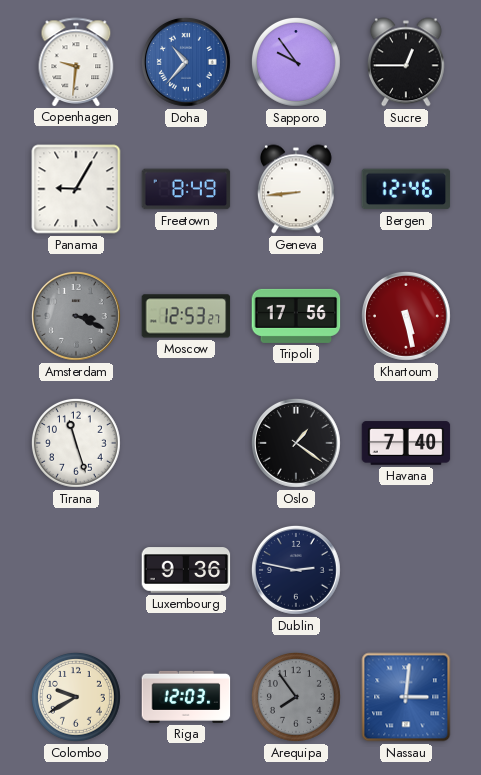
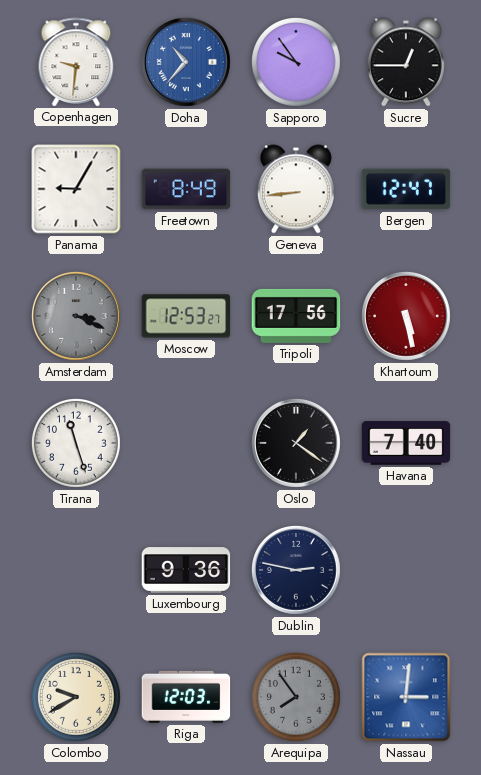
Bergen: 12:46 -> 12:47 (406, 189)
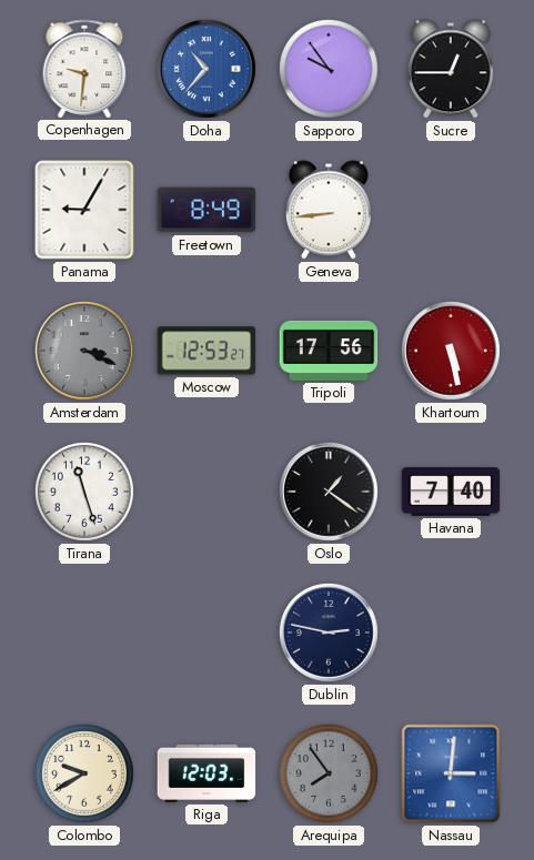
Bergen: 12:47 -> none (406, 189)
Luxembourg: 9:36 -> none (186, 570)
